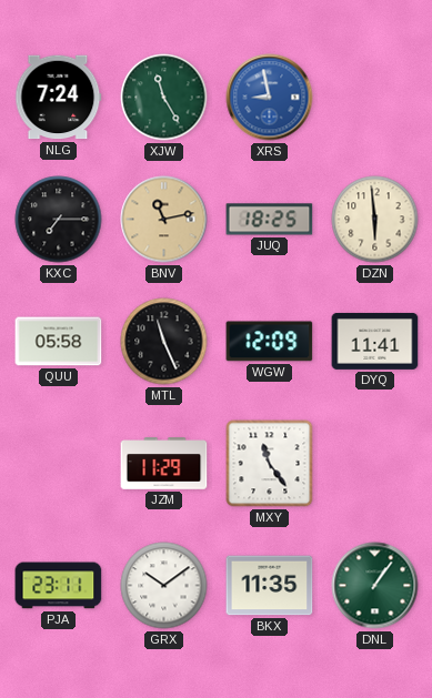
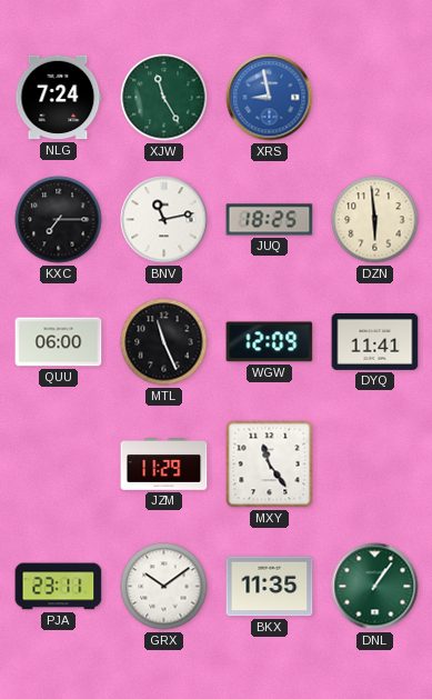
BNV dial: champagne -> white (164, 220)
QUU: 05:58 -> 06:00 (59, 342)
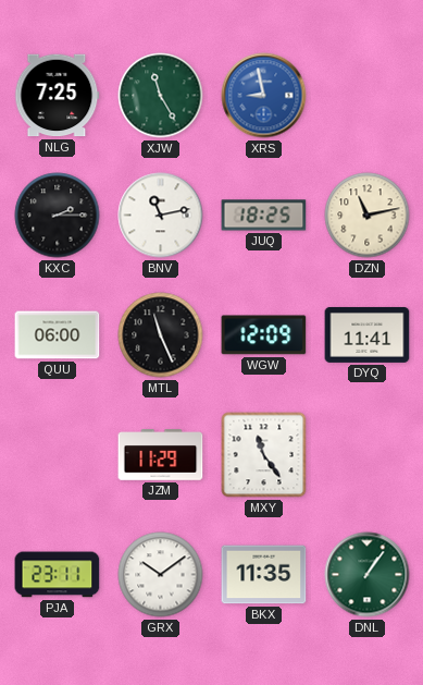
NLG: 7:24 -> 7:25 (58, 96)
KXC: 7:15 -> 2:15 (58, 216)
DZN: 5:59 -> 11:13 (368, 216)
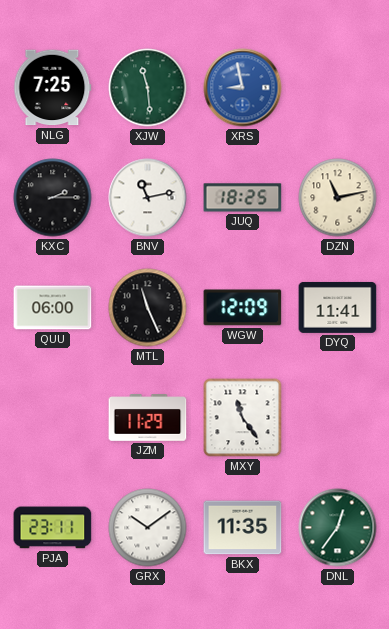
XJW: 11:25 -> 11:29 (148, 88)
DNL: 1:06 -> 12:36 (338, 528)
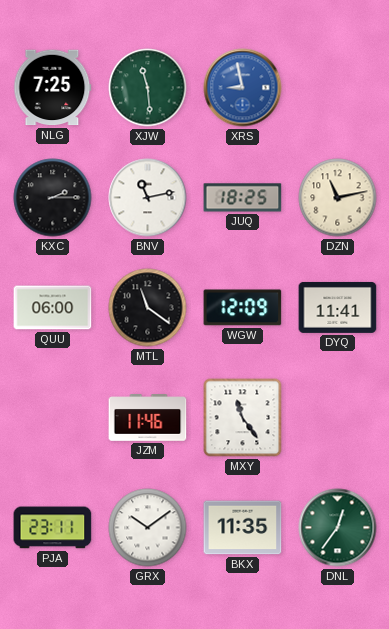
MTL: 11:26 -> 11:21 (148, 308)
JZM: 11:29 -> 11:46 (148, 418)
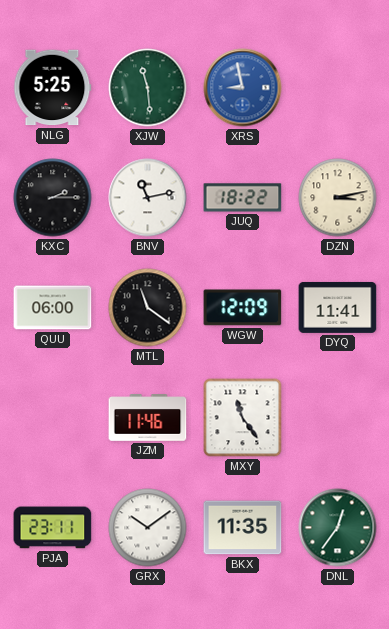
NLG: 7:25 -> 5:25 (53, 88)
JUQ: 18:25 -> 18:22 (243, 198)
DZN: 11:13 -> 3:13 (338, 198)
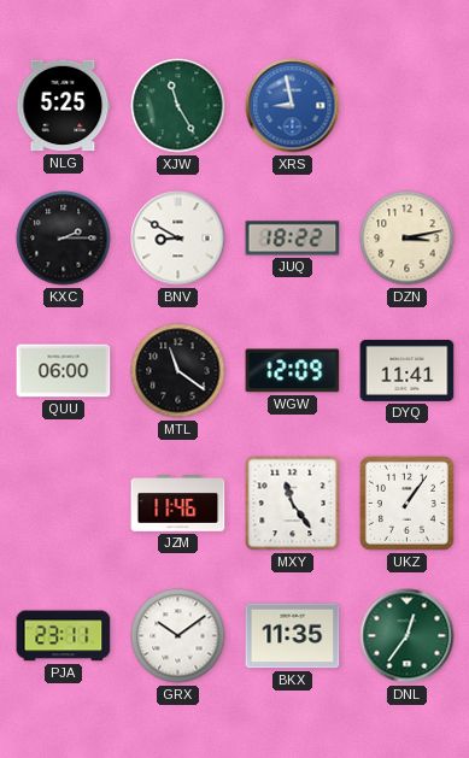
XJW: 11:29 -> 11:25 (178, 106)
BNV: 11:13 -> 8:50 (178, 239)
UKZ: none -> 1:06 (406, 503)
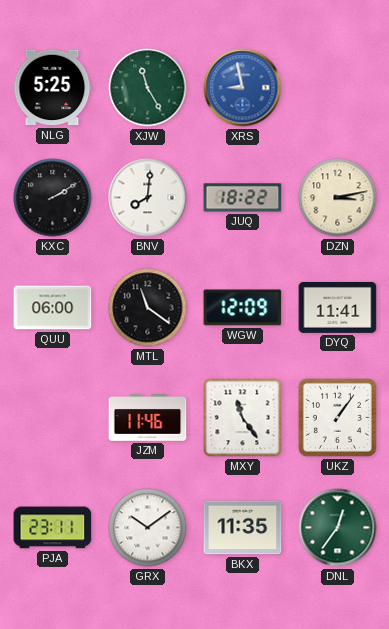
KXC: 2:15 -> 2:10 (53, 198)
BNV: 8:50 -> 8:01 (148, 198)
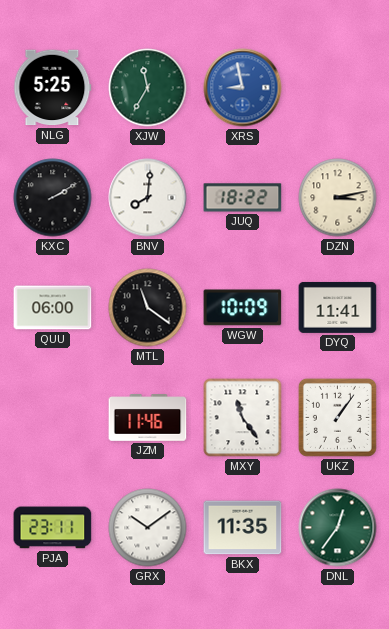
XJW: 11:25 -> 11:35 (148, 88)
WGW: 12:09 -> 10:09 (243, 308)
